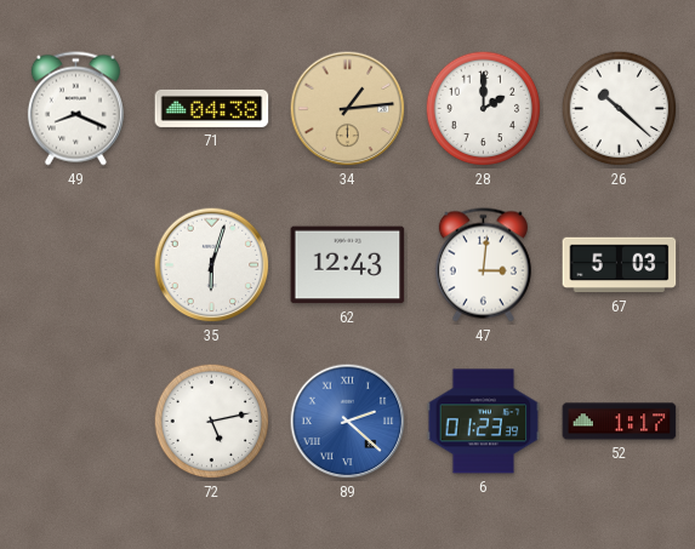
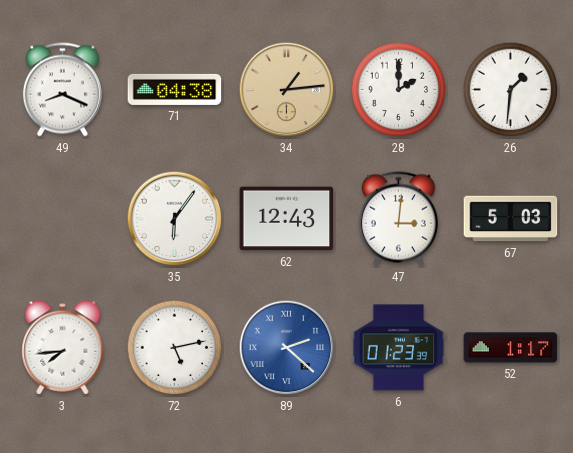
26: 10:22 -> 1:31 (511, 90)
35: 6:03 -> 6:06 (175, 219)
3: none -> 7:44 (63, 348)
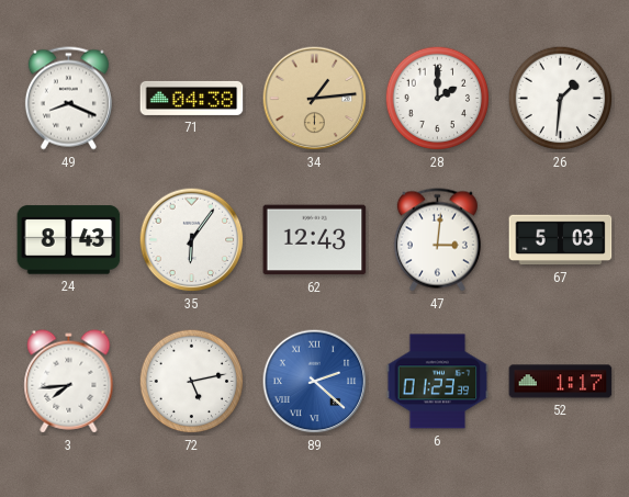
24: none -> 8:43 (69, 240)
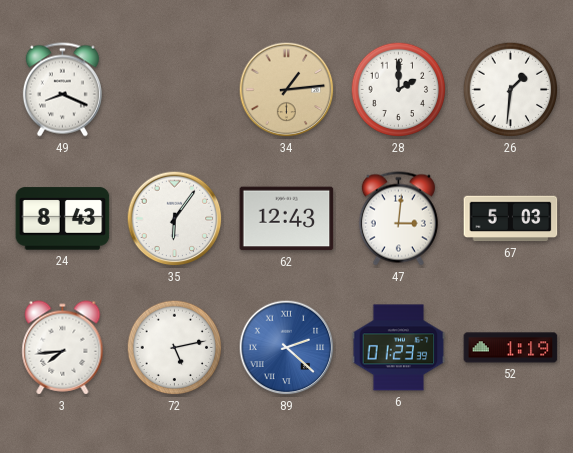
71: 04:38 -> none (192, 98)
52: 1:17 -> 1:19 (511, 348)
